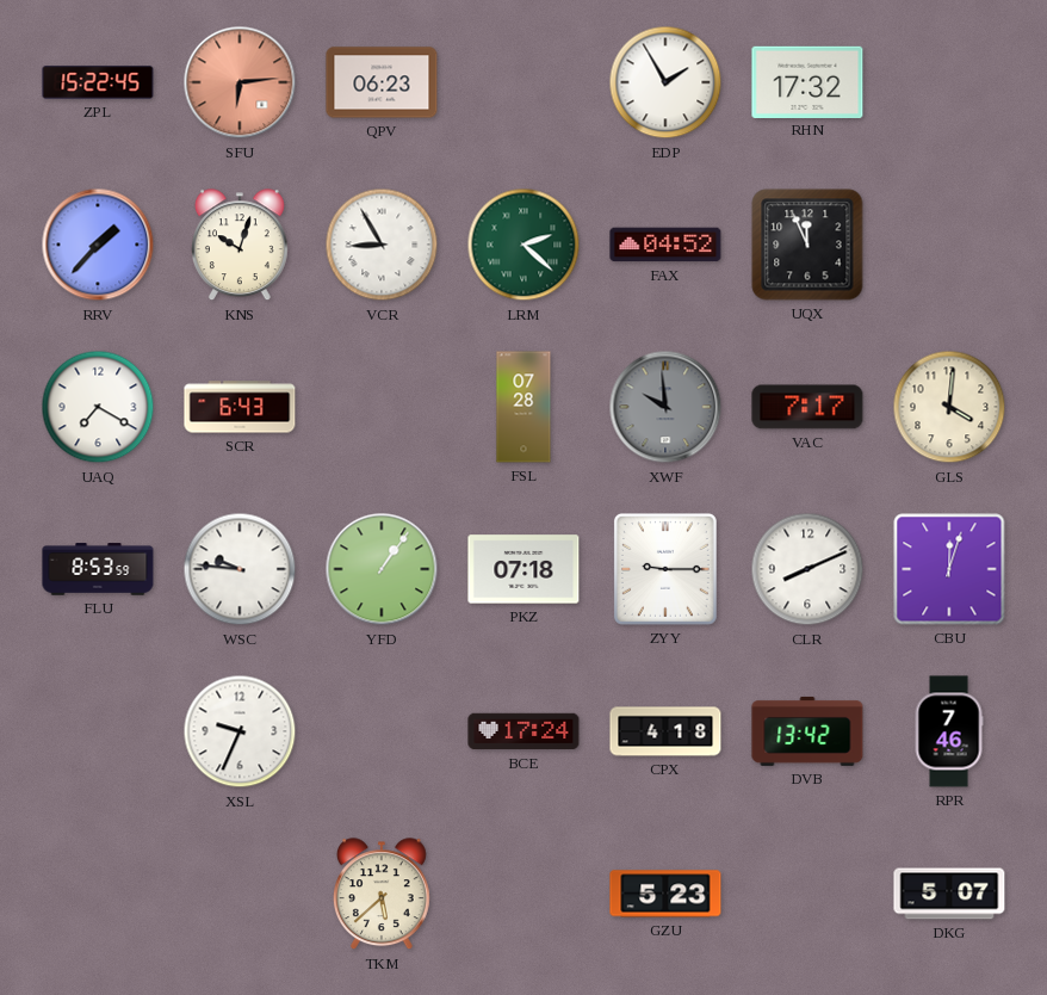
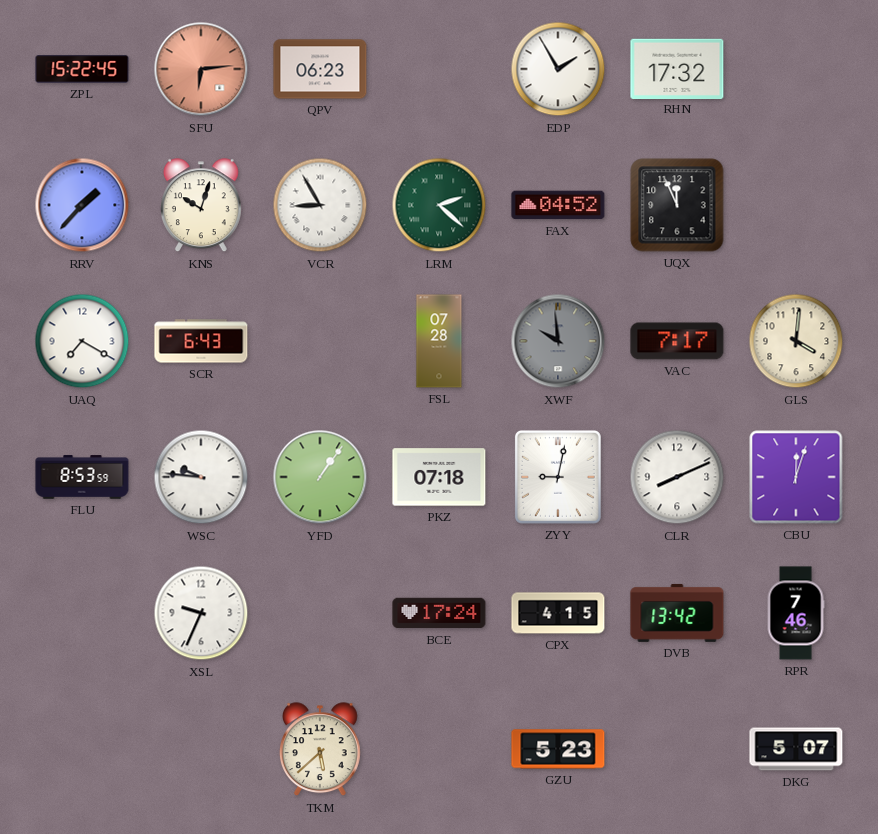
ZYY: 9:15 -> 9:02 (558, 477)
CPX: 4:18 -> 4:15 (558, 613)
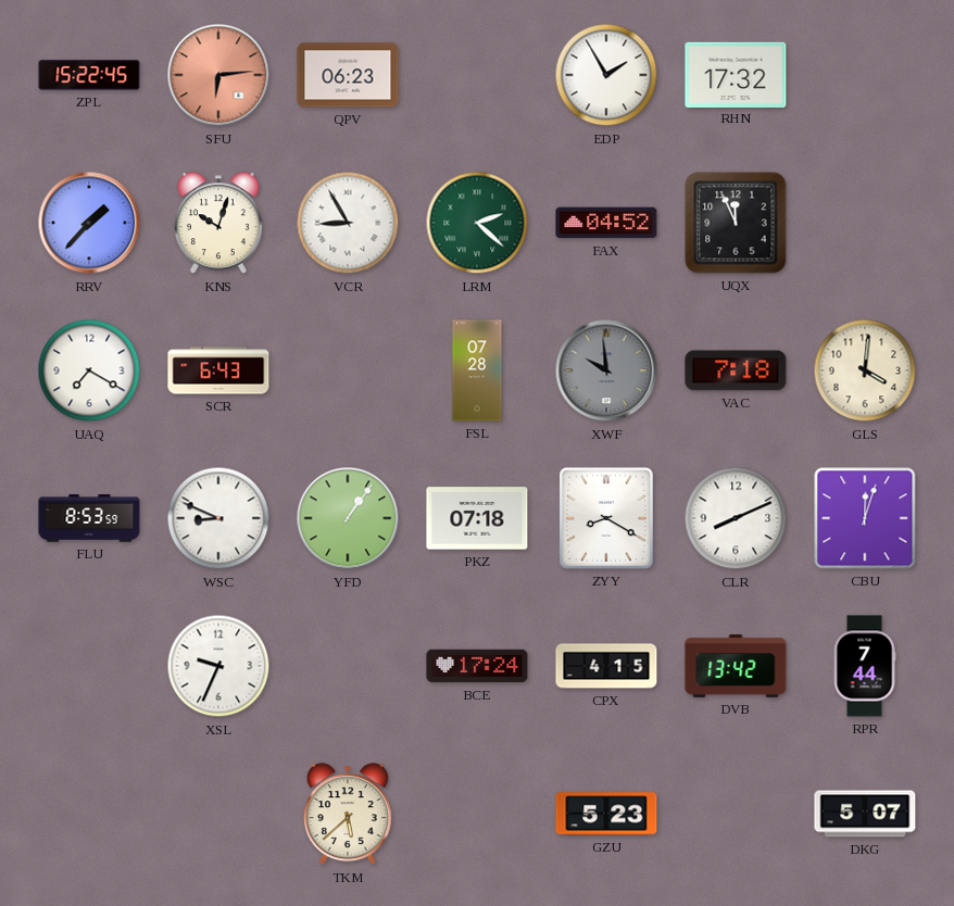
VAC: 7:17 -> 7:18 (736, 370)
WSC: 9:46 -> 8:49 (218, 518)
ZYY: 9:02 -> 8:20 (606, 518)
RPR: 7:46 -> 7:44 (865, 666)
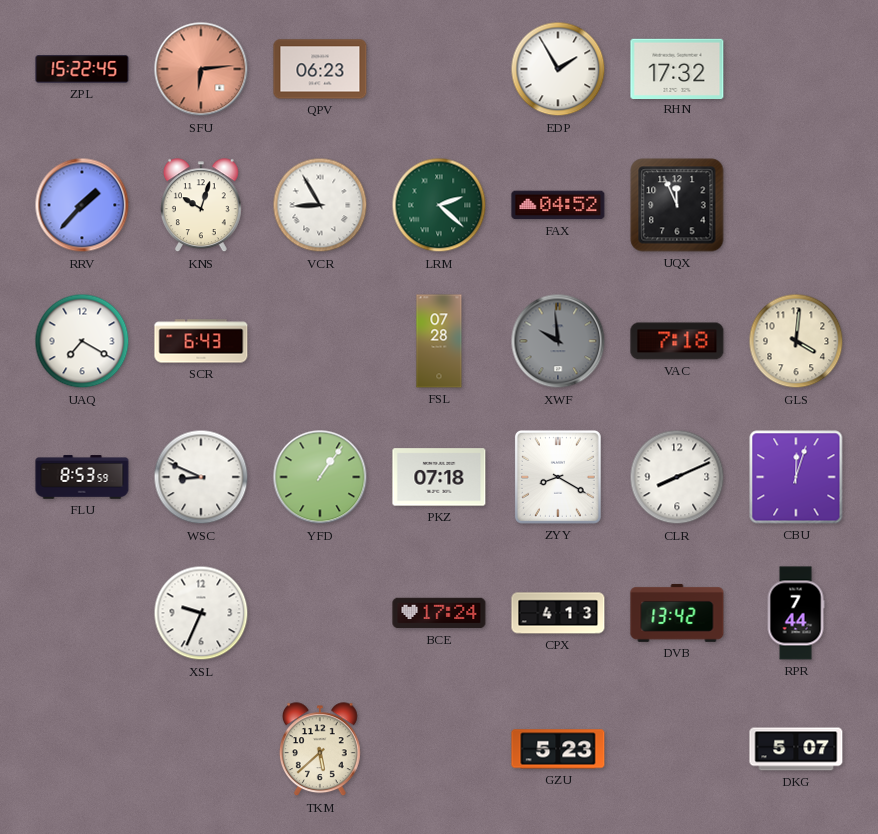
CPX: 4:15 -> 4:13 (558, 613)
